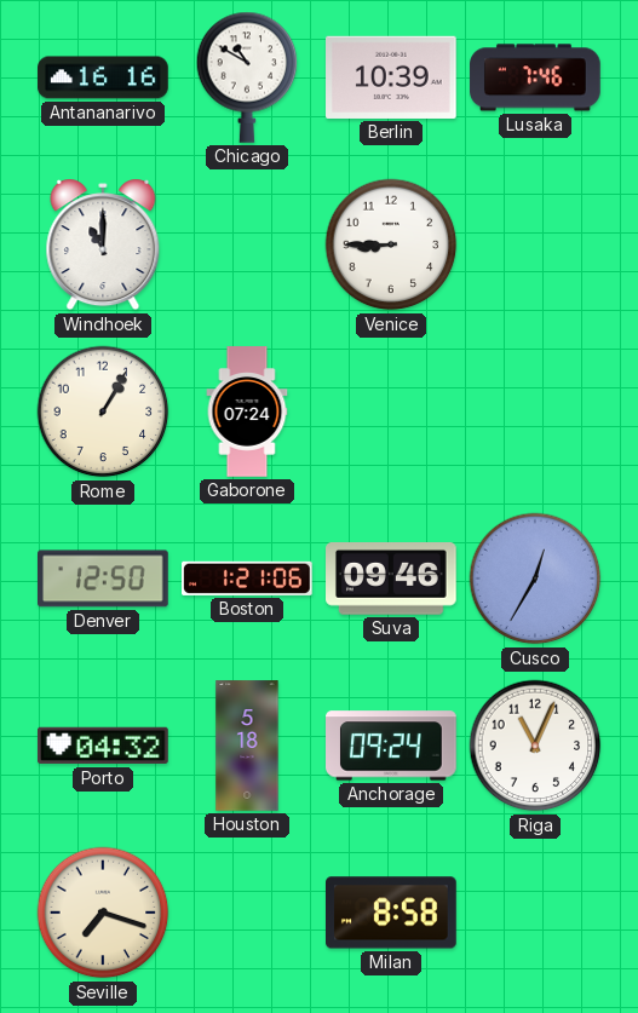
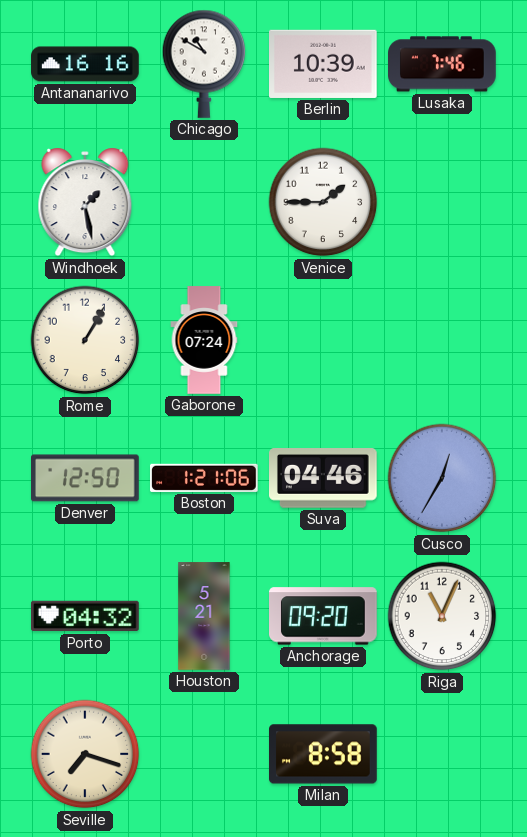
Windhoek: 11:00 -> 1:28 (85, 202)
Venice: 8:45 -> 1:45 (323, 202)
Suva: 09:46 -> 04:46 (324, 479)
Houston: 5:18 -> 5:21 (204, 616)
Anchorage: 09:24 -> 09:20 (324, 616)
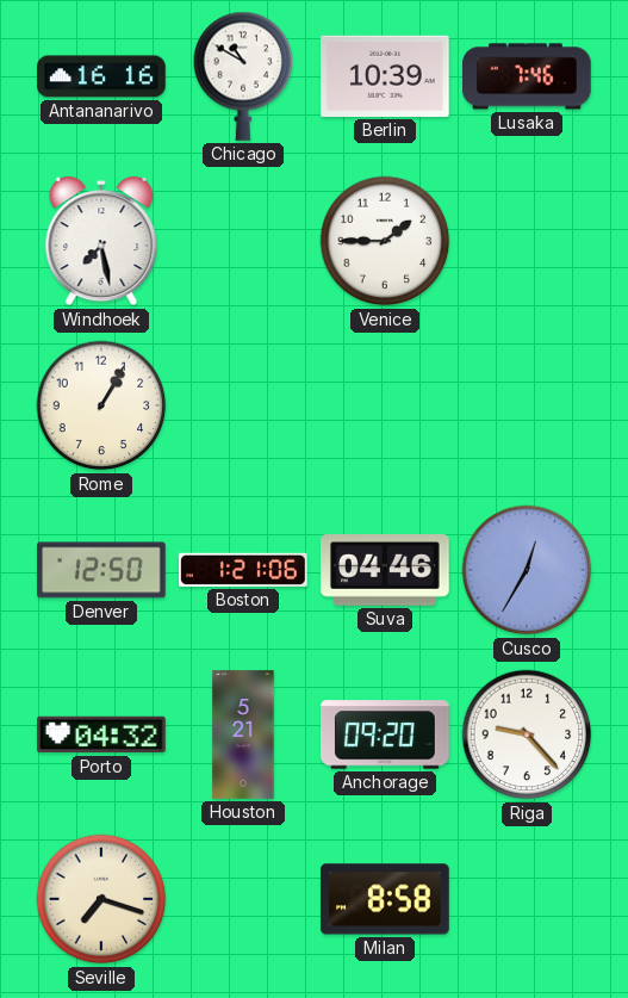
Windhoek: 1:28 -> 7:28 (101, 241)
Gaborone: 07:24 -> none (204, 340)
Riga: 11:04 -> 9:23 (527, 734)
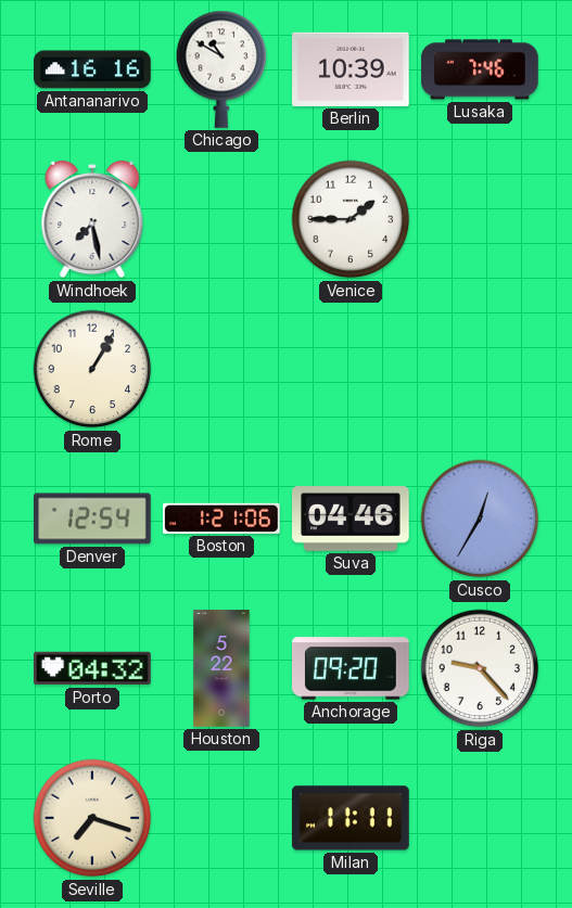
Denver: 12:50 -> 12:54 (93, 519)
Houston: 5:21 -> 5:22 (221, 668)
Milan: 8:58 -> 11:11 (352, 818)
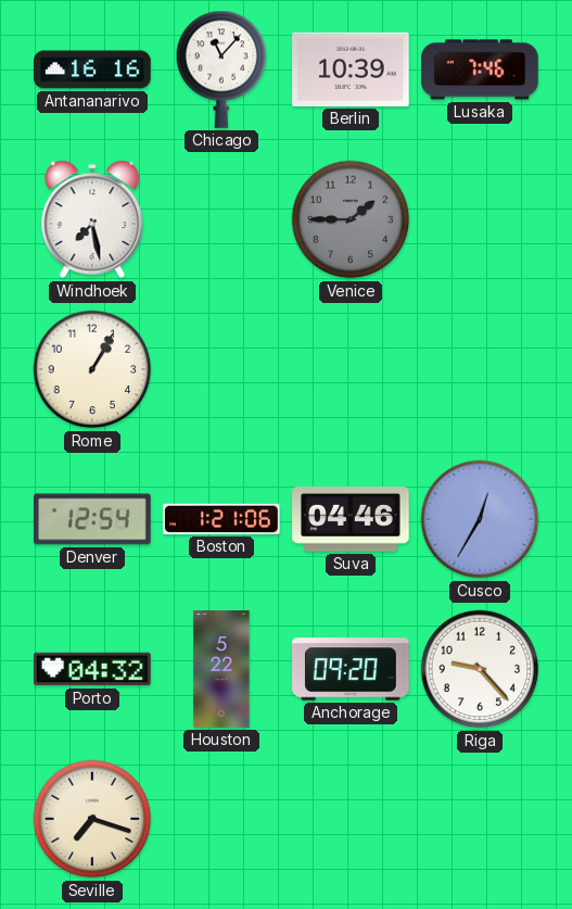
Chicago: 10:50 -> 11:07 (221, 70)
Venice dial: white -> grey (351, 219)
Milan: 11:11 -> none (352, 818)
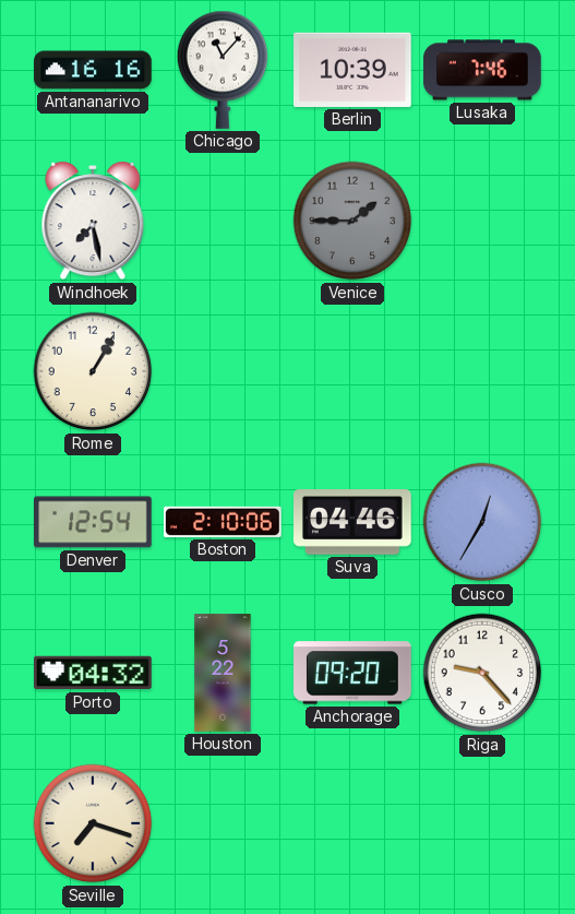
Boston: 1:21 -> 2:10 (224, 522)
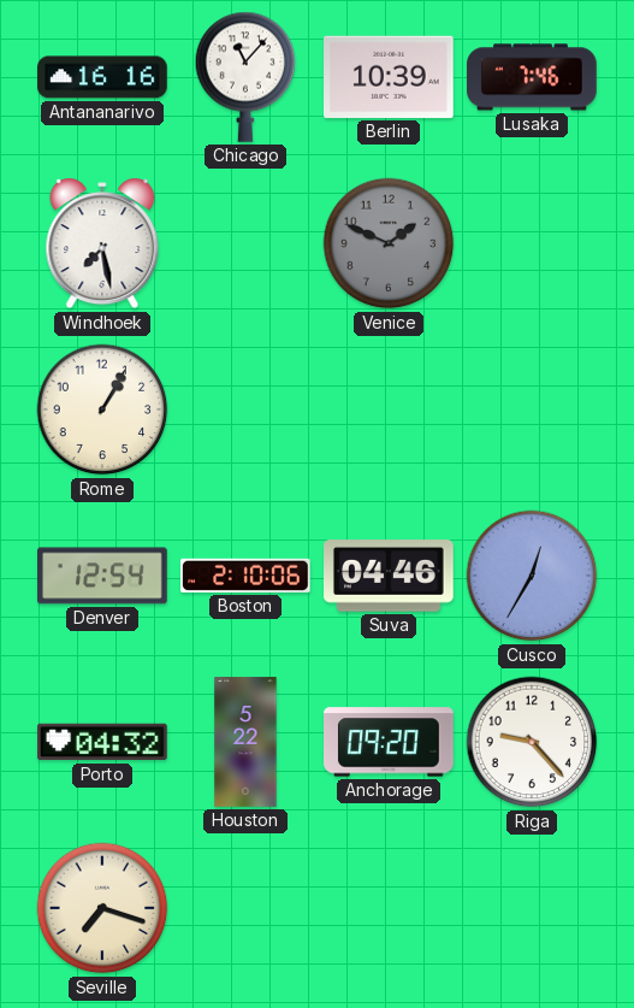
Venice: 1:45 -> 1:49 (389, 243)
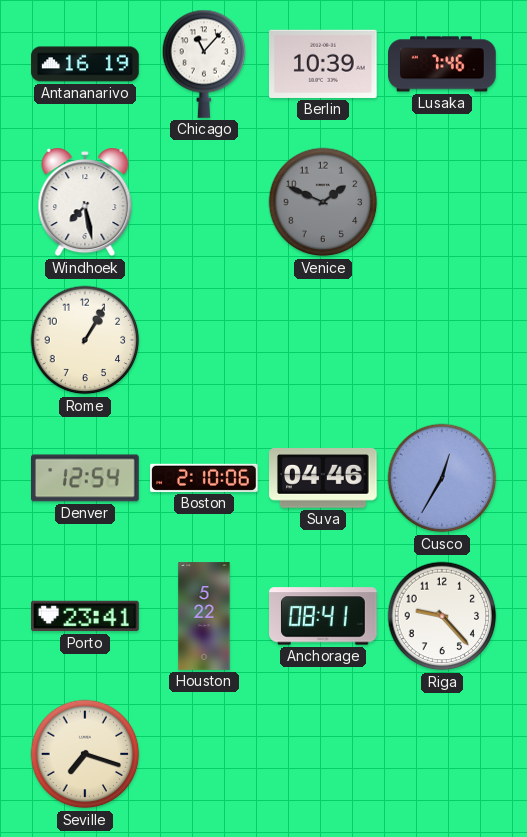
Antananarivo: 16:16 -> 16:19 (85, 64)
Porto: 04:32 -> 23:41 (86, 616)
Anchorage: 09:20 -> 08:41 (324, 616)
